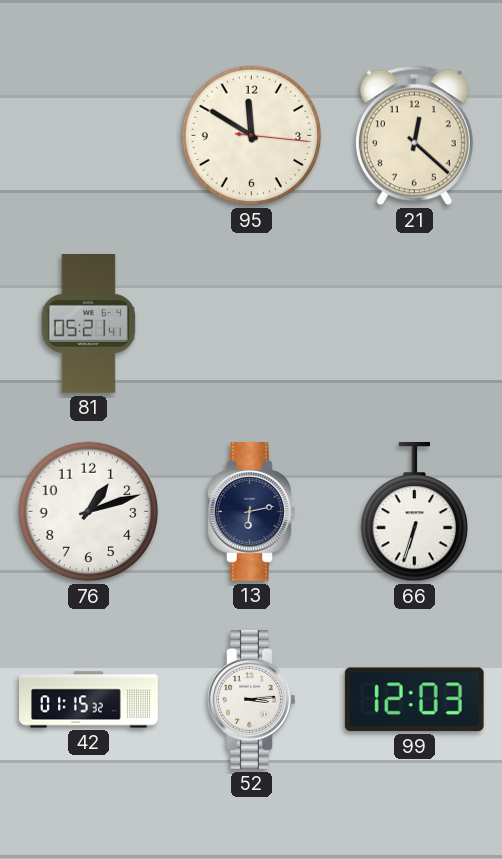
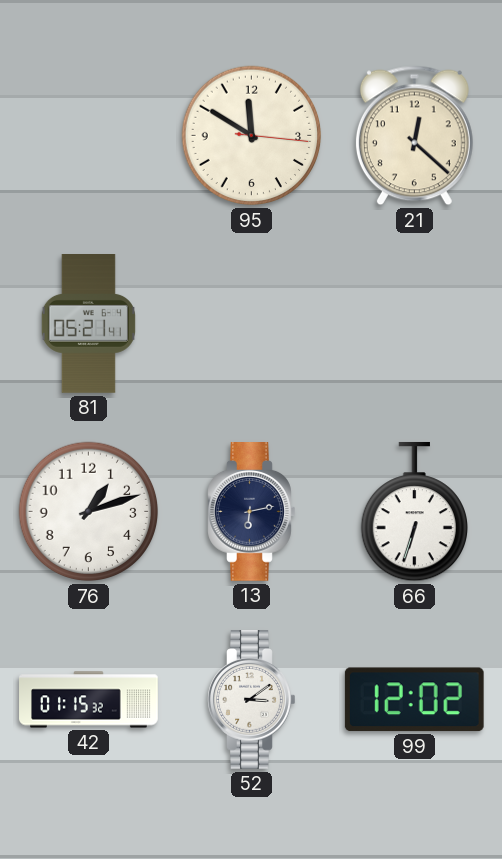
52: 3:14 -> 3:09 (252, 700)
99: 12:03 -> 12:02 (414, 700)
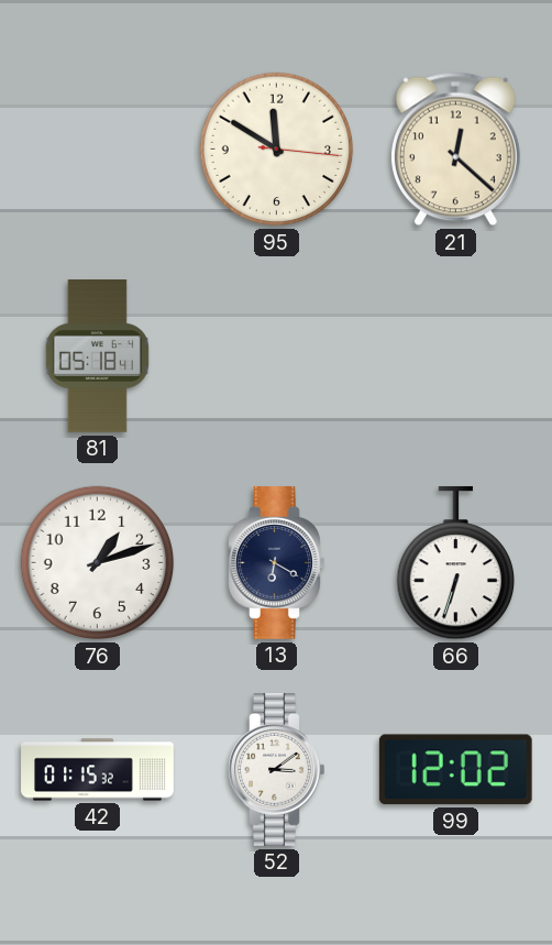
81: 05:21 -> 05:18 (97, 356)
13: 6:13 -> 6:20 (277, 563)
